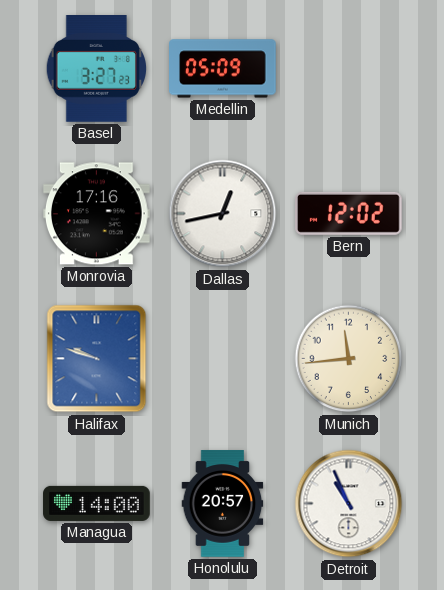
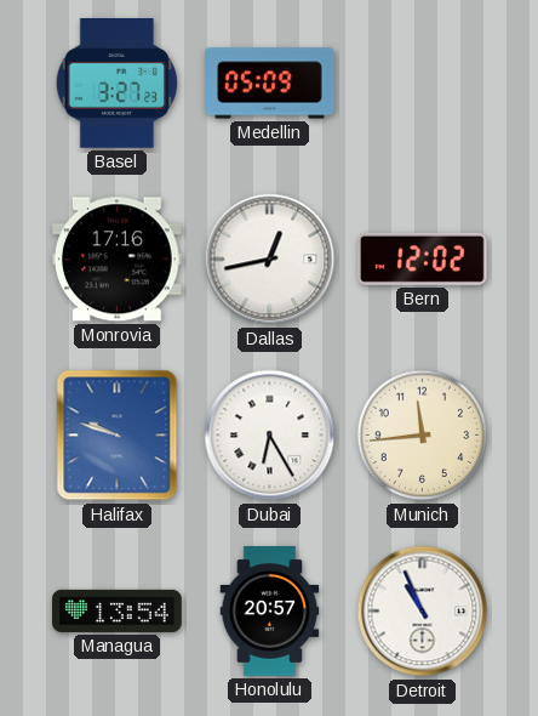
Dubai: none -> 6:25 (270, 436)
Managua: 14:00 -> 13:54 (118, 610)
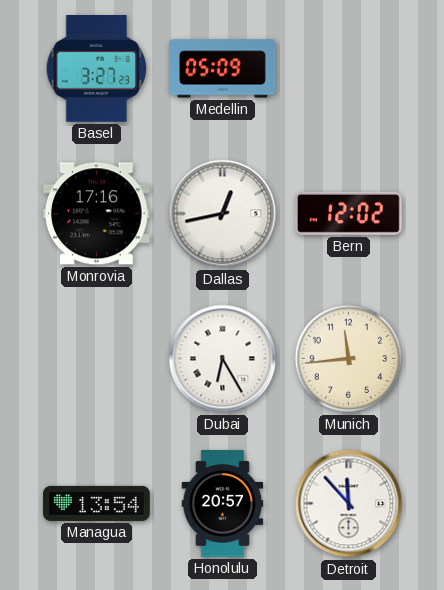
Halifax: 9:48 -> none (118, 436)
Detroit: 10:56 -> 11:53 (349, 504)
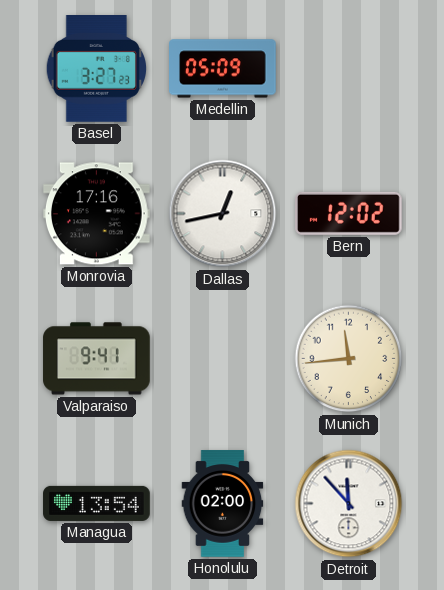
Valparaiso: none -> 9:41 (97, 359)
Dubai: 6:25 -> none (223, 359)
Honolulu: 20:57 -> 02:00 (223, 504)
